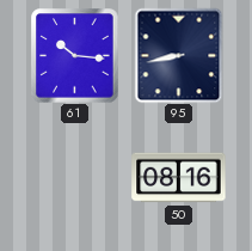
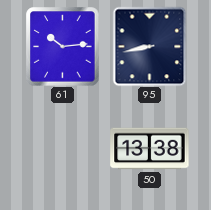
61: 10:16 -> 10:14 (63, 47)
50: 08:16 -> 13:38 (150, 149)
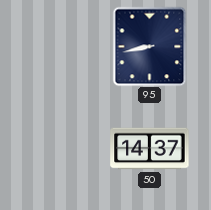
61: 10:14 -> none (63, 47)
50: 13:38 -> 14:37 (150, 149)
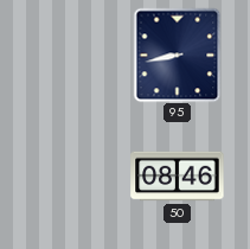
50: 14:37 -> 08:46 (178, 177)
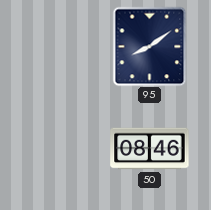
95: 8:43 -> 8:09 (150, 46)
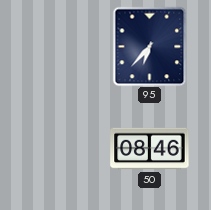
95: 8:09 -> 6:37 (150, 46)
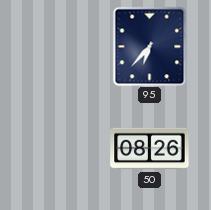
50: 08:46 -> 08:26 (150, 149)
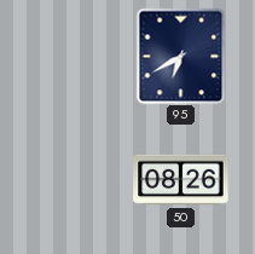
95: 6:37 -> 6:40 (181, 56)
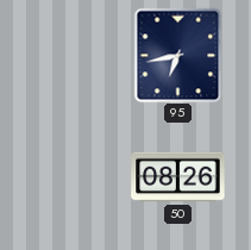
95: 6:40 -> 6:43 (178, 55)
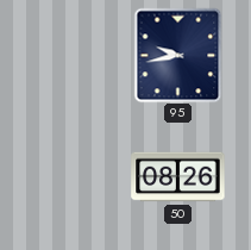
95: 6:43 -> 9:43 (178, 55)
